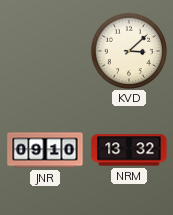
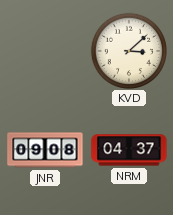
JNR: 09:10 -> 09:08 (45, 150)
NRM: 13:32 -> 04:37 (129, 150)
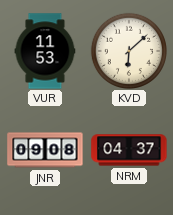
VUR: none -> 11:53 (45, 51)
KVD: 3:08 -> 6:08 (128, 50)
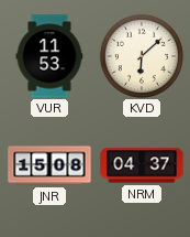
JNR: 09:08 -> 15:08 (49, 165)
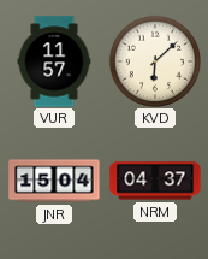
VUR: 11:53 -> 11:57 (54, 61)
JNR: 15:08 -> 15:04 (54, 181)
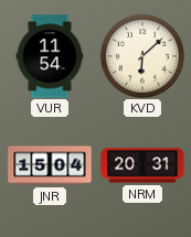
VUR: 11:57 -> 11:54 (50, 56)
NRM: 04:37 -> 20:31 (142, 165)
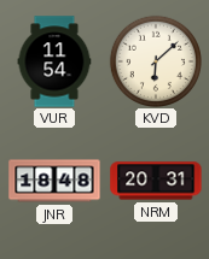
JNR: 15:04 -> 18:48 (54, 181)
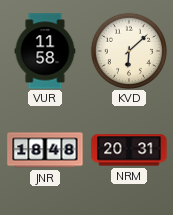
VUR: 11:54 -> 11:58 (45, 51)
